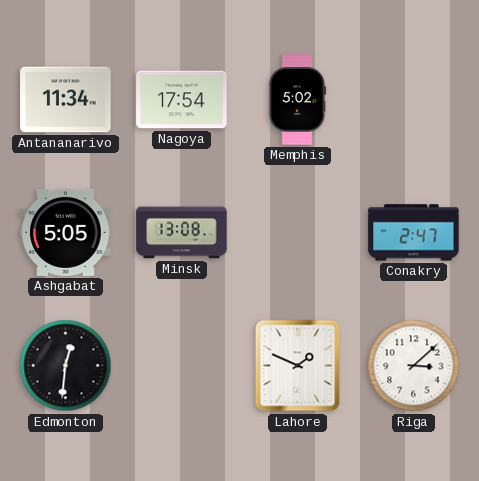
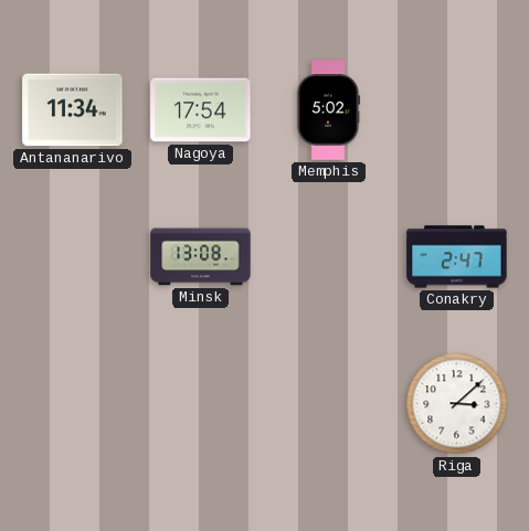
Ashgabat: 5:05 -> none (66, 232)
Edmonton: 12:31 -> none (66, 366)
Lahore: 1:49 -> none (298, 366)
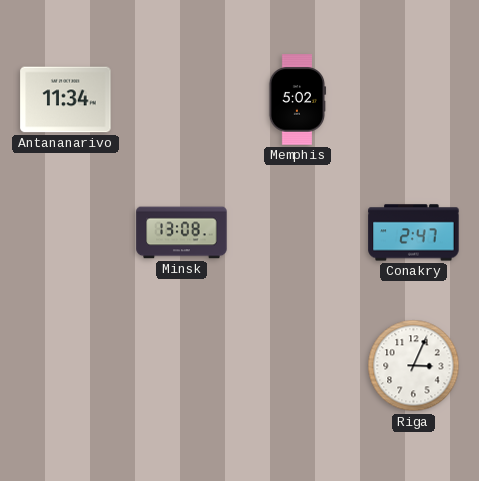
Nagoya: 17:54 -> none (201, 110)
Riga: 3:08 -> 3:04 (414, 366)
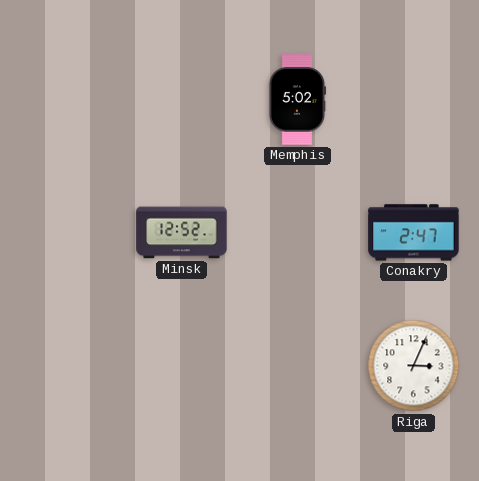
Antananarivo: 11:34 -> none (66, 100)
Minsk: 13:08 -> 12:52 (182, 233)
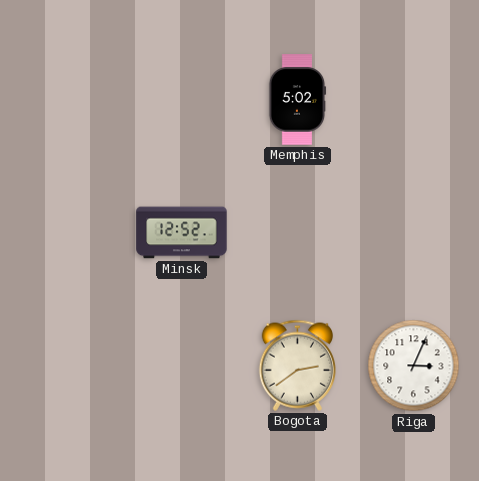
Conakry: 2:47 -> none (414, 233)
Bogota: none -> 2:39 (297, 365)
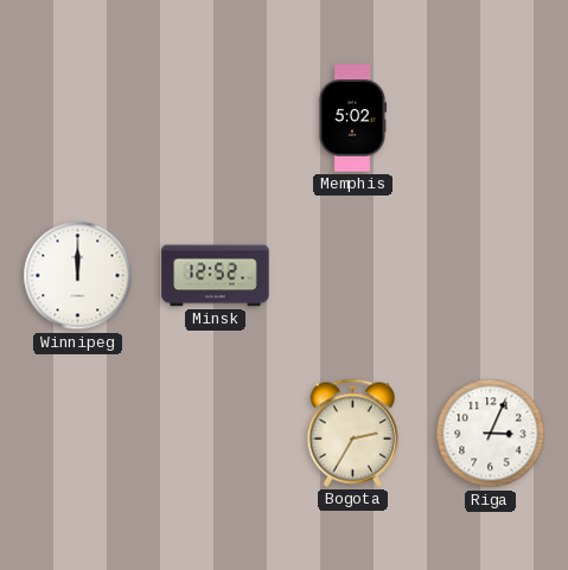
Winnipeg: none -> 12:00 (78, 276)
Bogota: 2:39 -> 2:35 (352, 433)
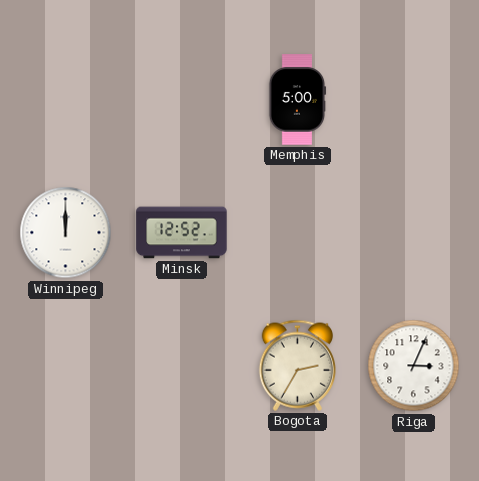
Memphis: 5:02 -> 5:00 (297, 100)
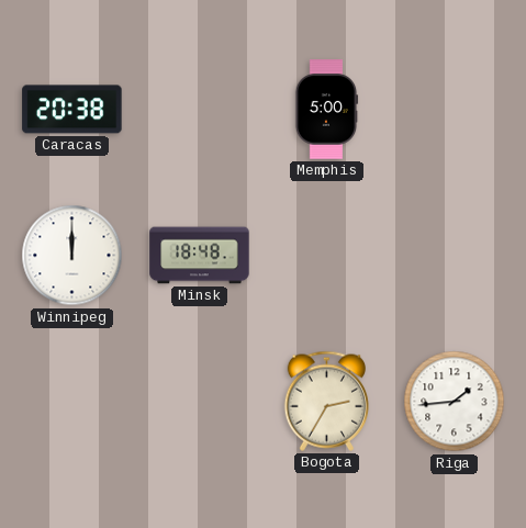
Caracas: none -> 20:38 (72, 110)
Minsk: 12:52 -> 18:48 (200, 256)
Riga: 3:04 -> 1:44 (455, 402)
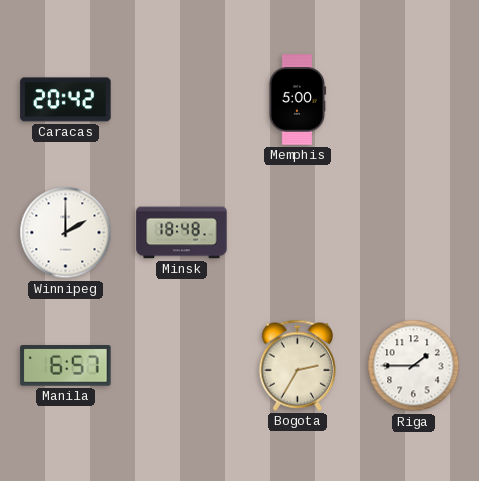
Caracas: 20:38 -> 20:42 (66, 100)
Winnipeg: 12:00 -> 2:00 (66, 233)
Manila: none -> 6:57 (66, 366)
Riga: 1:44 -> 1:45 (414, 366)
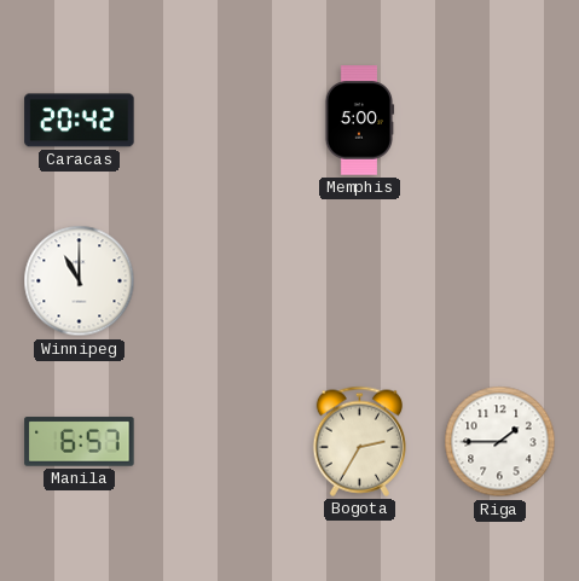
Winnipeg: 2:00 -> 11:00 (80, 281)
Minsk: 18:48 -> none (182, 233)
